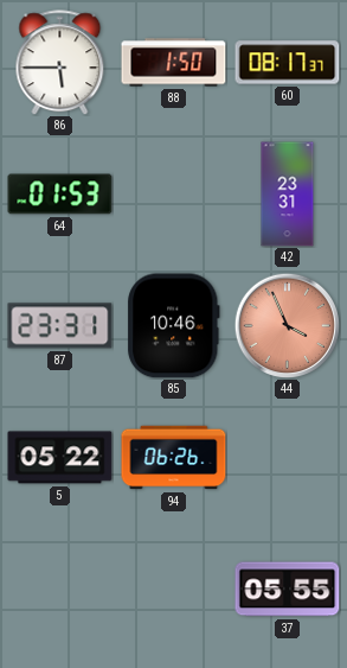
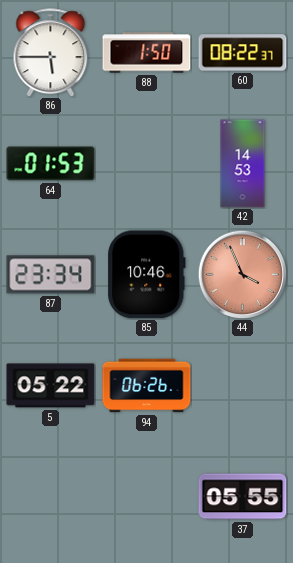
60: 08:17 -> 08:22 (243, 53)
42: 23:31 -> 14:53 (243, 164)
87: 23:31 -> 23:34 (51, 275)
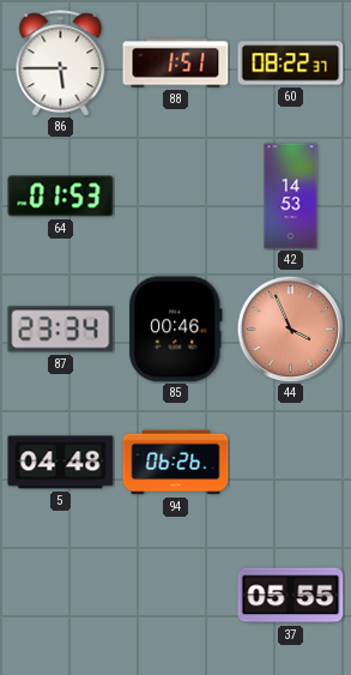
88: 1:50 -> 1:51 (176, 64)
85: 10:46 -> 00:46 (176, 330)
5: 05:22 -> 04:48 (61, 463)
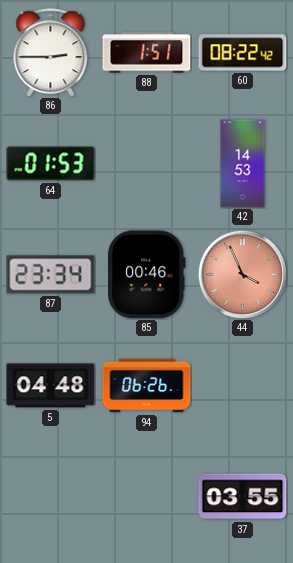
86: 5:45 -> 2:45 (51, 53)
60: 08:22:37 -> 08:22:42 (243, 53)
37: 05:55 -> 03:55 (243, 497)
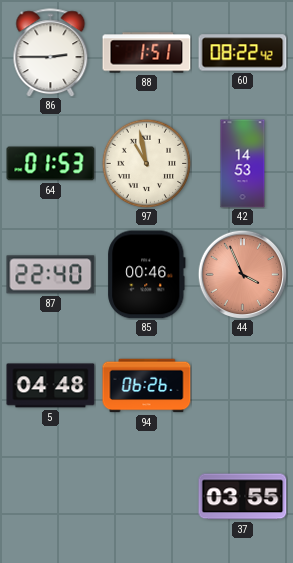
97: none -> 10:58 (146, 163)
87: 23:34 -> 22:40 (51, 275)
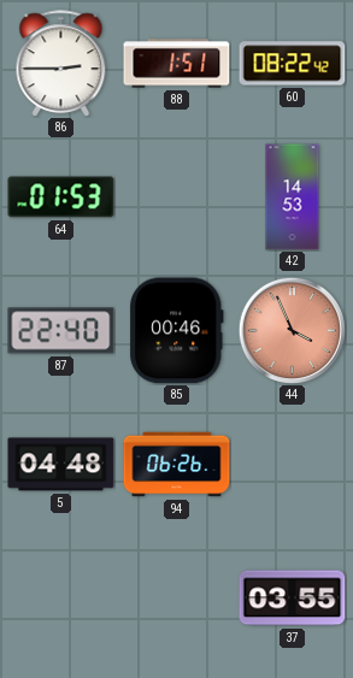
97: 10:58 -> none (146, 163)
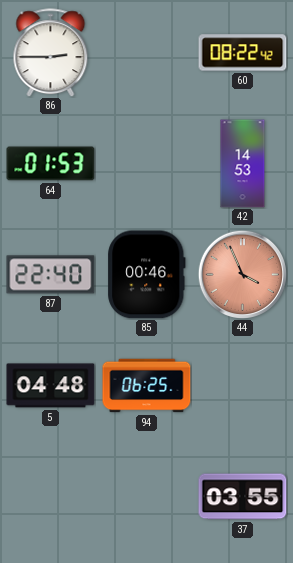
88: 1:51 -> none (177, 64)
94: 06:26 -> 06:25 (147, 386)
